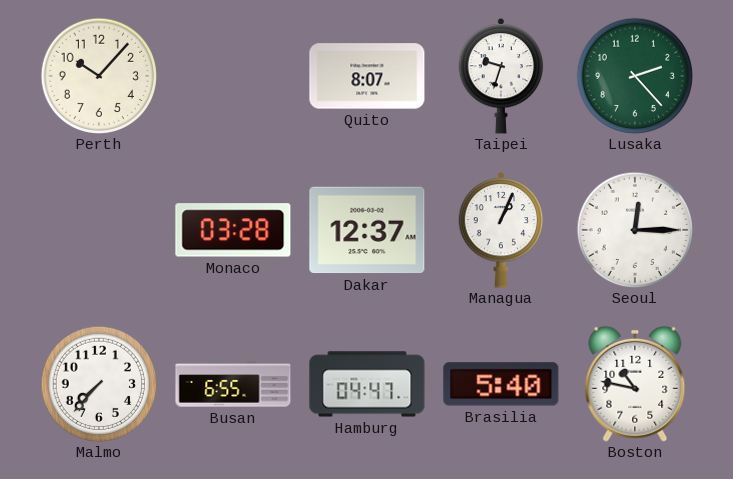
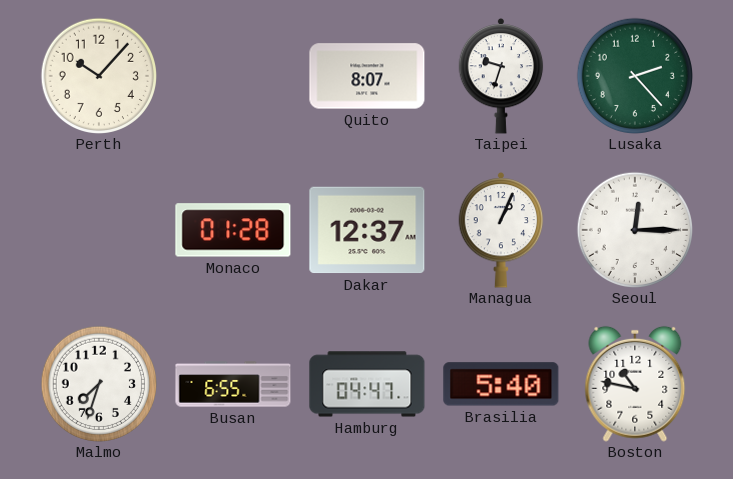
Monaco: 03:28 -> 01:28 (233, 230)
Malmo: 7:37 -> 7:33 (98, 383)
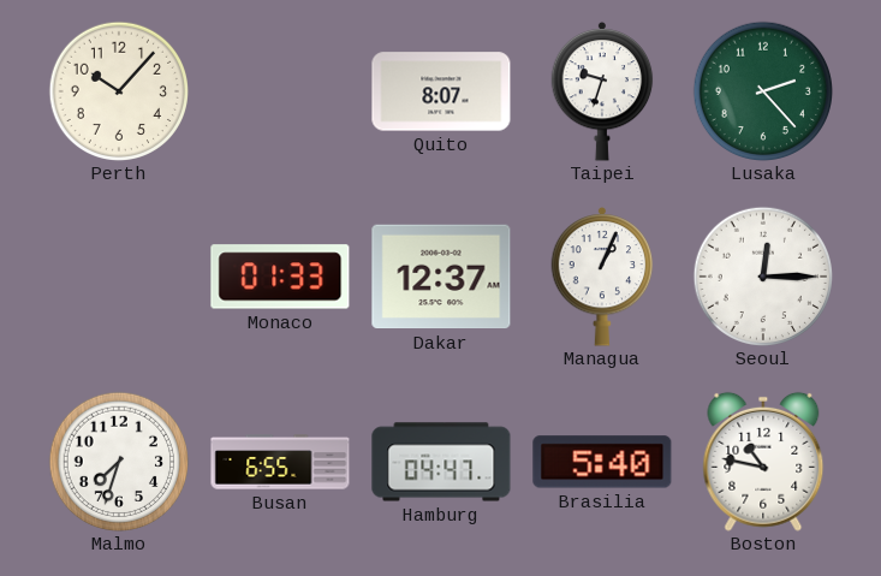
Monaco: 01:28 -> 01:33 (280, 277)
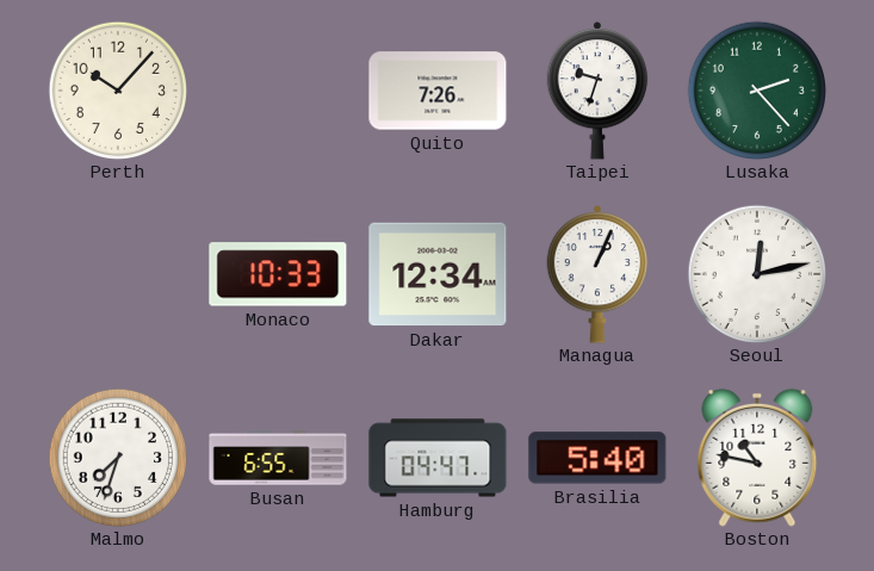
Quito: 8:07 -> 7:26 (438, 91)
Monaco: 01:33 -> 10:33 (278, 274)
Dakar: 12:37 -> 12:34 (438, 274)
Seoul: 12:15 -> 12:13 (756, 273)
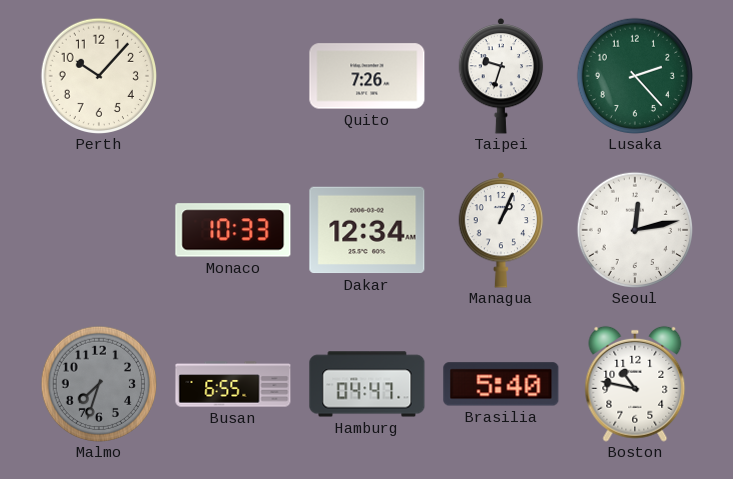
Malmo dial: white -> grey (98, 383)
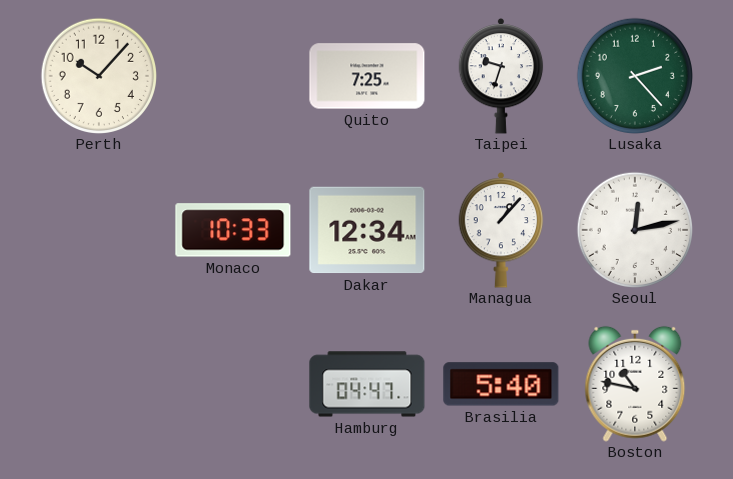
Quito: 7:26 -> 7:25 (367, 76)
Managua: 1:04 -> 1:07 (501, 230)
Malmo: 7:33 -> none (98, 383)
Busan: 6:55 -> none (233, 384)
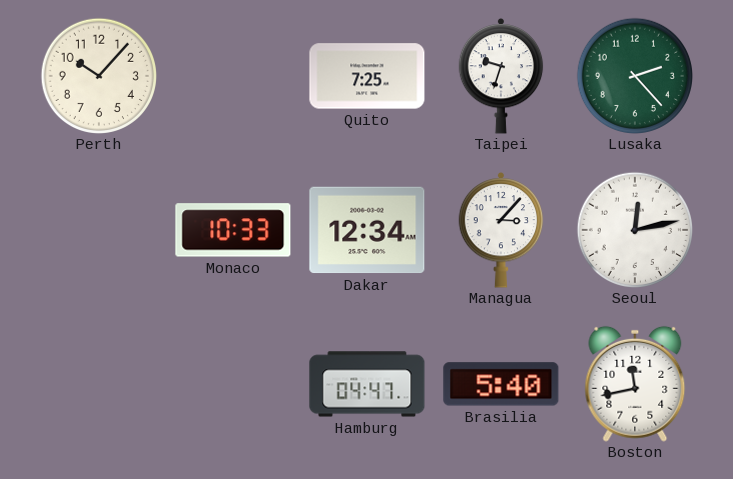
Managua: 1:07 -> 3:07 (501, 230)
Boston: 10:47 -> 11:43 (635, 384)
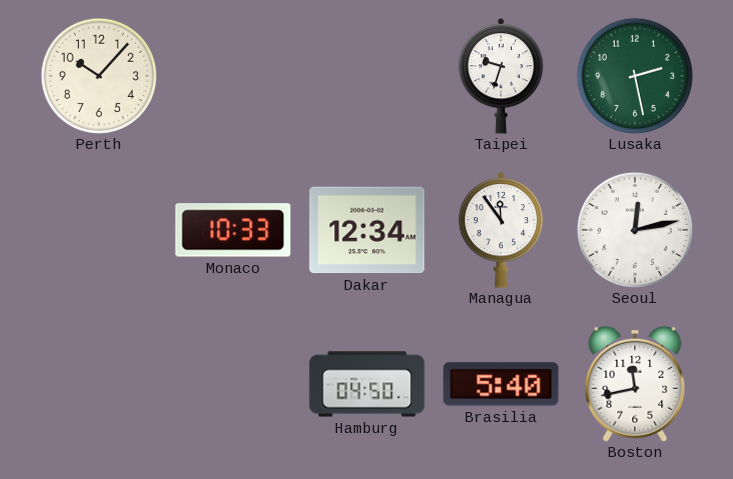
Quito: 7:25 -> none (367, 76)
Lusaka: 2:23 -> 2:28 (634, 75)
Managua: 3:07 -> 11:54 (501, 230)
Hamburg: 04:47 -> 04:50 (367, 384)
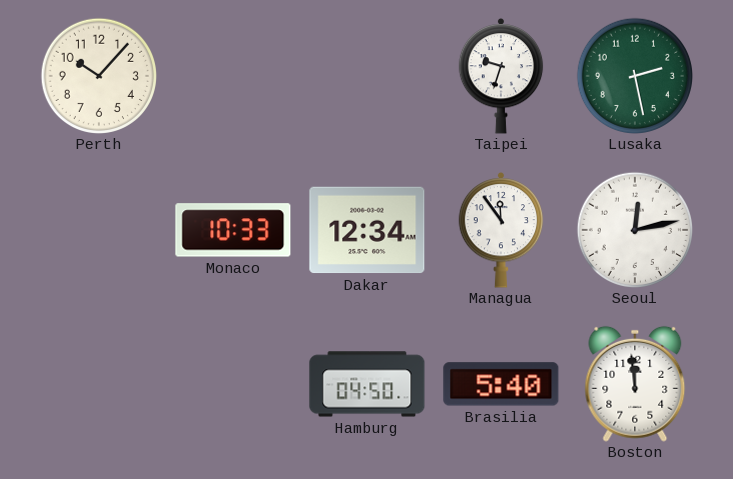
Boston: 11:43 -> 11:59 (635, 384)
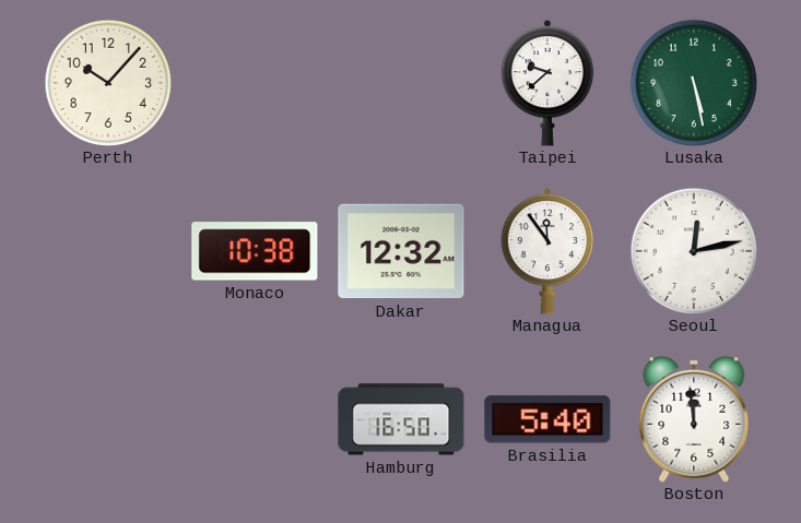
Taipei: 9:33 -> 9:38 (547, 83)
Lusaka: 2:28 -> 5:28 (693, 82)
Monaco: 10:33 -> 10:38 (255, 251)
Dakar: 12:34 -> 12:32 (401, 251)
Hamburg: 04:50 -> 16:50 (401, 419)
